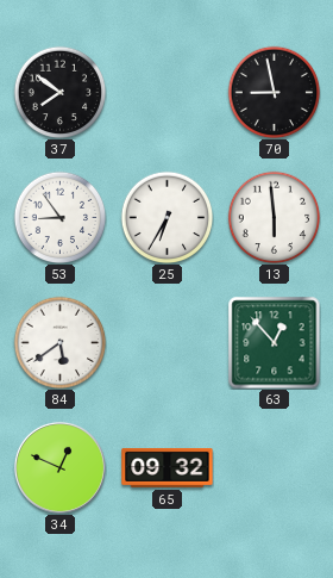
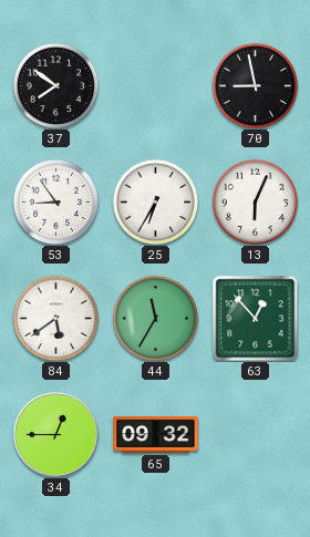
13: 5:59 -> 6:04 (255, 202)
44: none -> 11:35 (155, 318)
34: 12:49 -> 12:45 (55, 434)
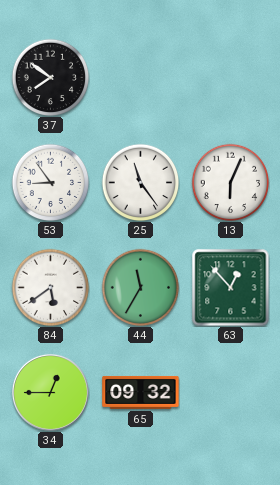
70: 8:58 -> none (255, 85)
25: 6:35 -> 11:24 (140, 182)
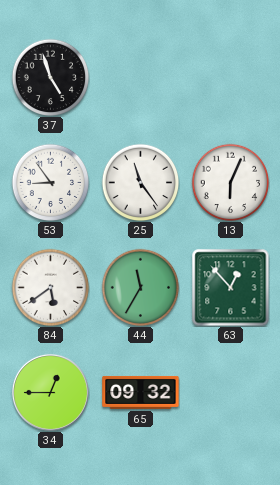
37: 7:51 -> 4:57 (50, 77)
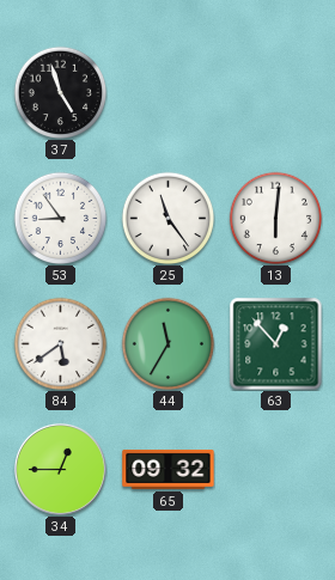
13: 6:04 -> 6:01 (275, 218)
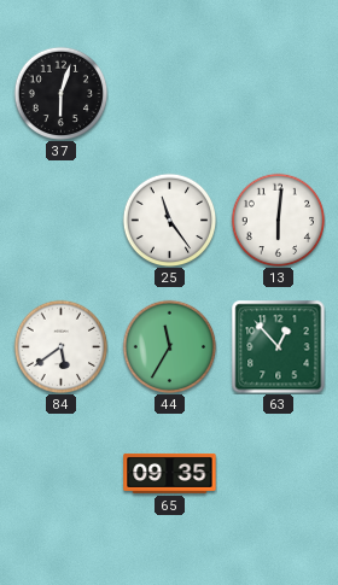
37: 4:57 -> 6:03 (60, 93)
53: 8:54 -> none (60, 218)
34: 12:45 -> none (60, 469)
65: 09:32 -> 09:35 (170, 473)
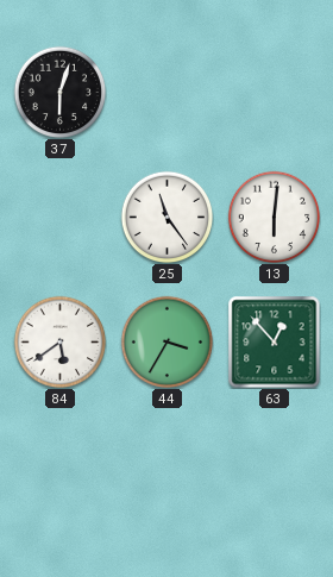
44: 11:35 -> 3:35 (166, 341)
65: 09:35 -> none (170, 473)
